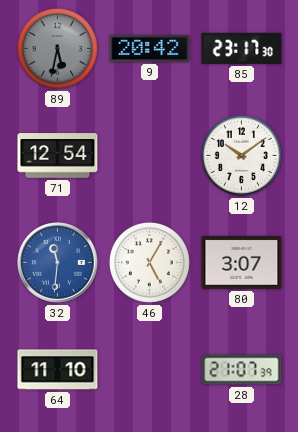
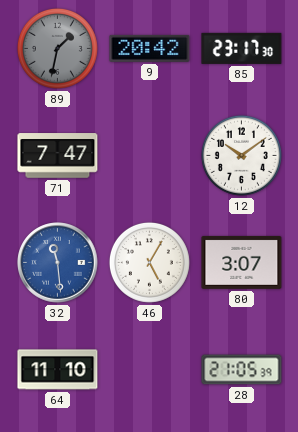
89: 5:32 -> 1:32 (57, 48)
71: 12:54 -> 7:47 (58, 156)
32: 11:31 -> 11:29 (58, 263)
28: 21:07 -> 21:05 (242, 370)
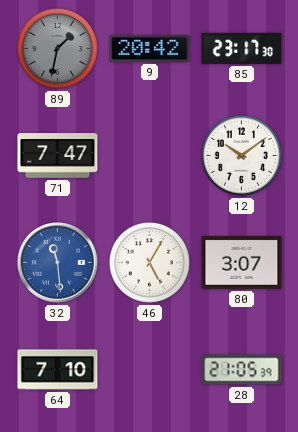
64: 11:10 -> 7:10 (58, 370)
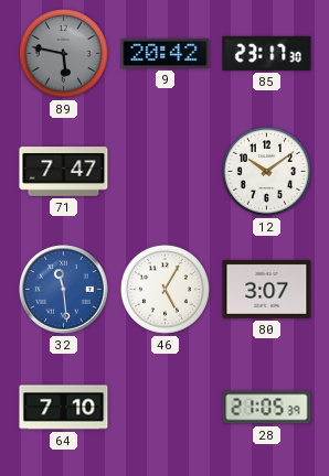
89: 1:32 -> 5:47 (63, 53)
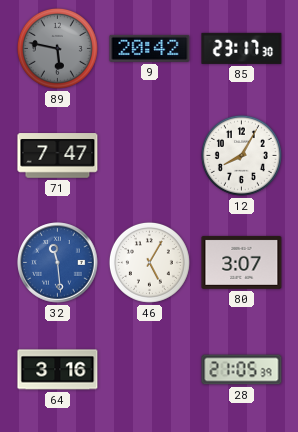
12: 10:09 -> 8:05 (241, 155)
64: 7:10 -> 3:16 (58, 370)
